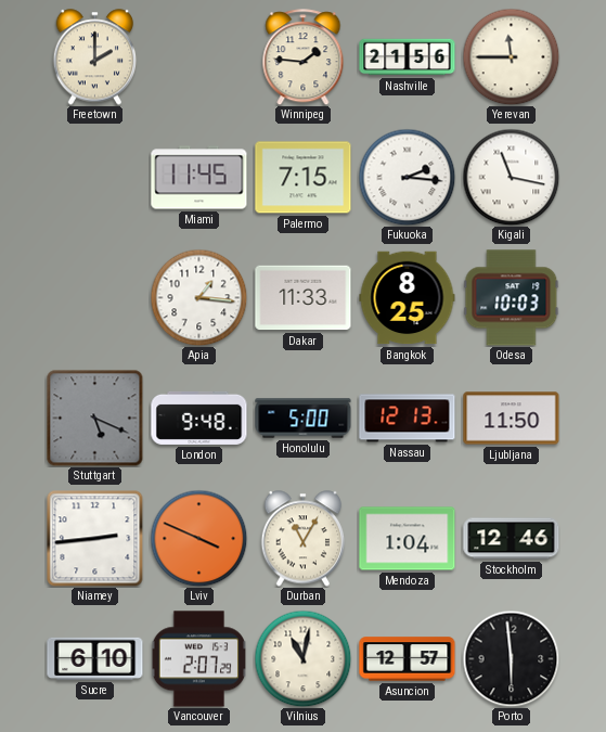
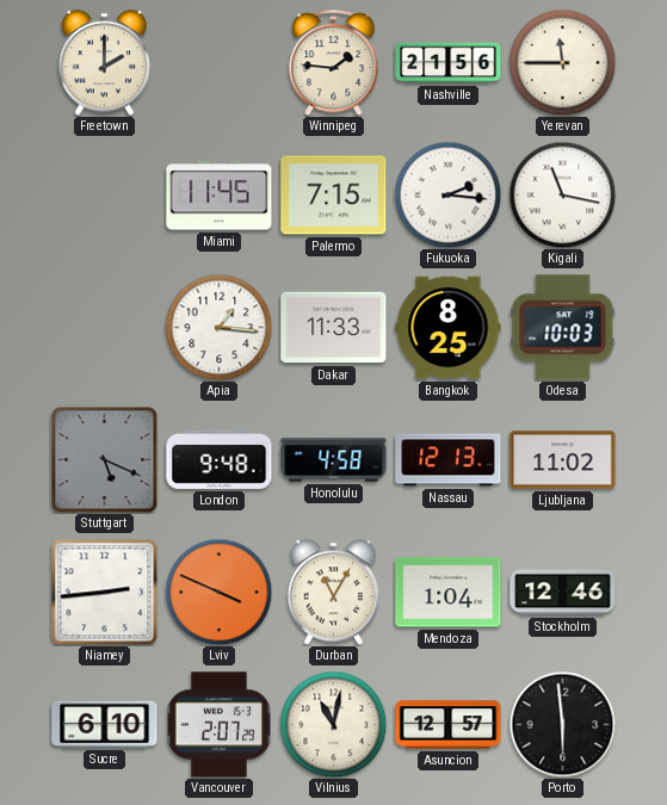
Honolulu: 5:00 -> 4:58 (334, 460)
Ljubljana: 11:50 -> 11:02 (563, 460)
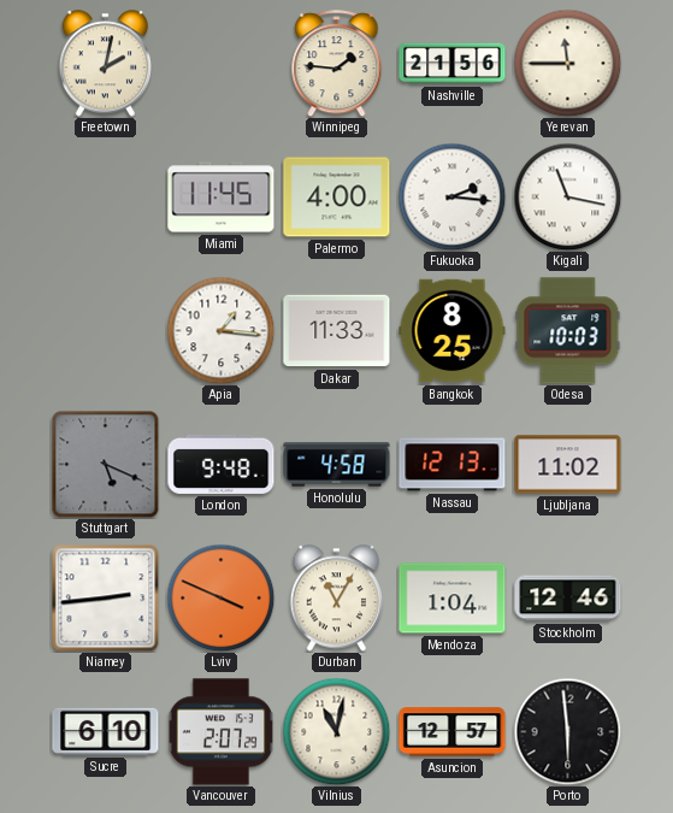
Freetown: 2:00 -> 2:02 (106, 64)
Palermo: 7:15 -> 4:00 (337, 198)
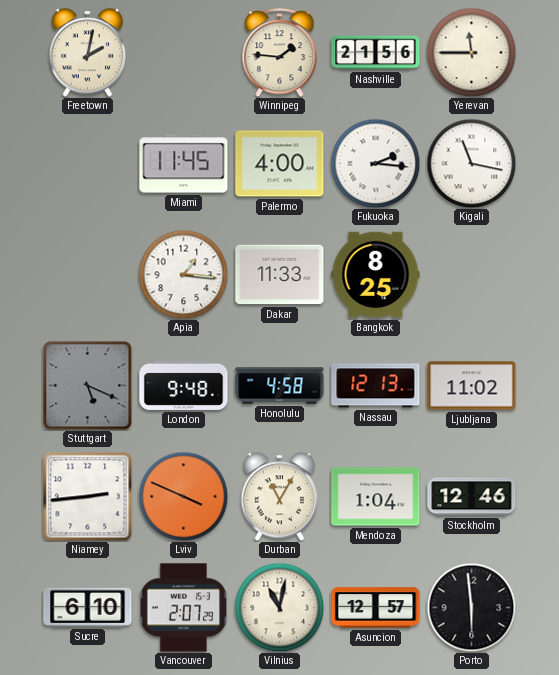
Odesa: 10:03 -> none (568, 331)
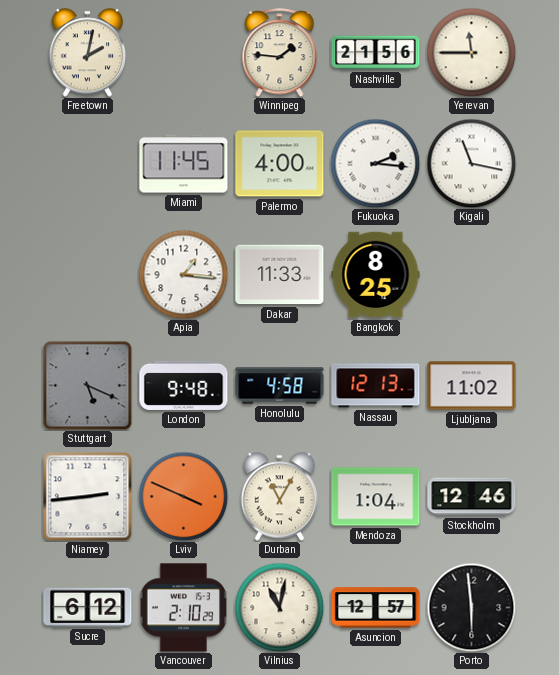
Sucre: 6:10 -> 6:12 (88, 607)
Vancouver: 2:07 -> 2:10 (183, 608)
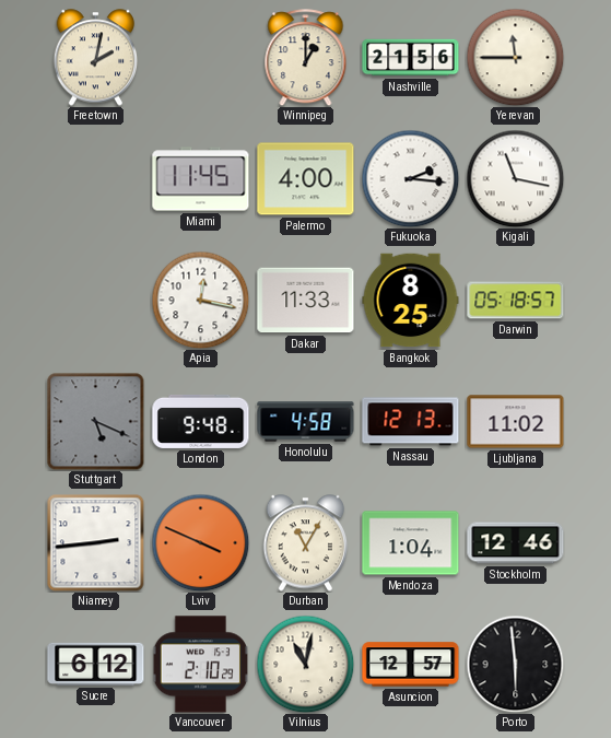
Winnipeg: 1:46 -> 1:00 (306, 58)
Apia: 1:16 -> 12:17 (200, 300)
Darwin: none -> 05:18 (516, 301)
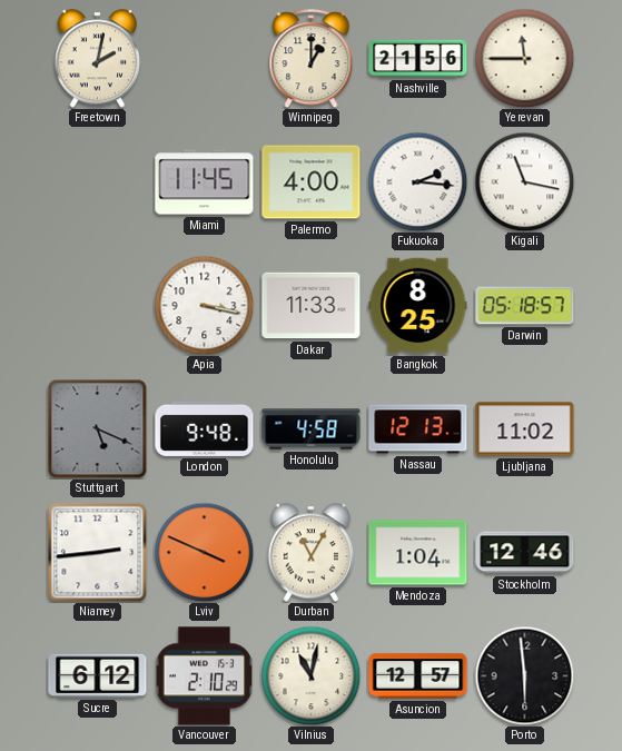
Apia: 12:17 -> 3:17 (204, 305)
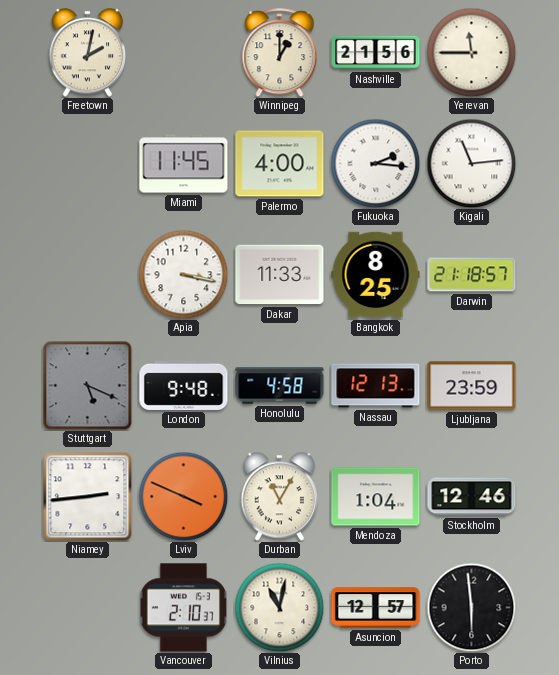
Kigali: 11:17 -> 11:14 (471, 163)
Darwin: 05:18 -> 21:18 (472, 275)
Ljubljana: 11:02 -> 23:59 (472, 386)
Sucre: 6:12 -> none (98, 675)
Vancouver: 2:10:29 -> 2:10:37 (183, 608)
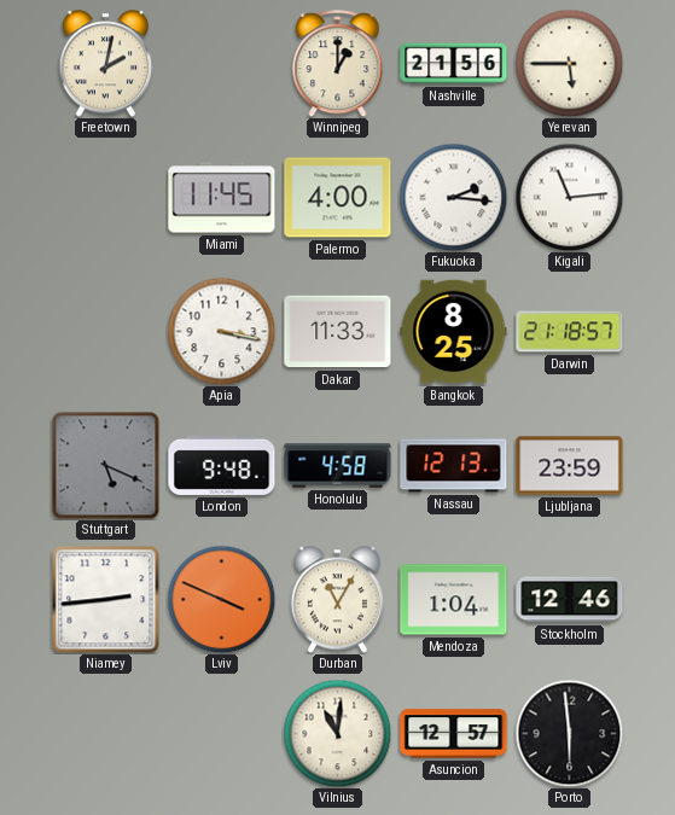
Yerevan: 11:45 -> 5:45 (569, 63)
Vancouver: 2:10 -> none (183, 608)
Vilnius: 11:02 -> 11:01 (337, 733)
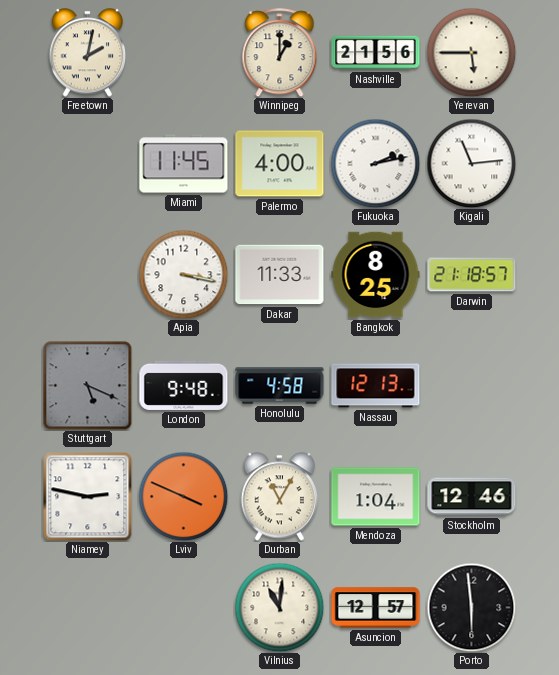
Fukuoka: 2:16 -> 2:13 (375, 163)
Ljubljana: 23:59 -> none (570, 466)
Niamey: 2:44 -> 2:47 (87, 496)
